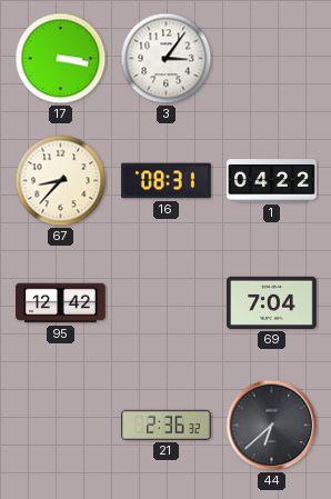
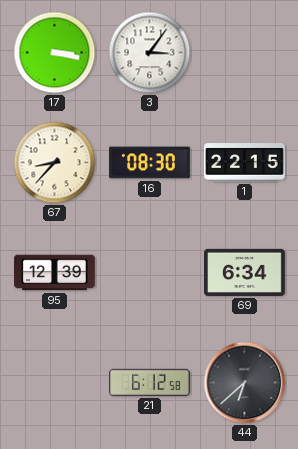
16: 08:31 -> 08:30 (150, 163)
1: 04:22 -> 22:15 (245, 163)
95: 12:42 -> 12:39 (55, 273)
69: 7:04 -> 6:34 (245, 272)
21: 2:36 -> 6:12 (150, 382)
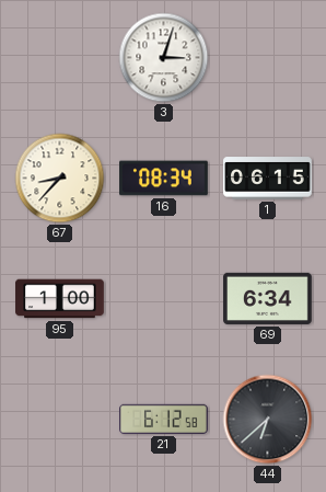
17: 3:17 -> none (55, 53)
3: 3:06 -> 3:03 (164, 58)
16: 08:30 -> 08:34 (164, 179)
1: 22:15 -> 06:15 (268, 179)
95: 12:39 -> 1:00 (60, 299)
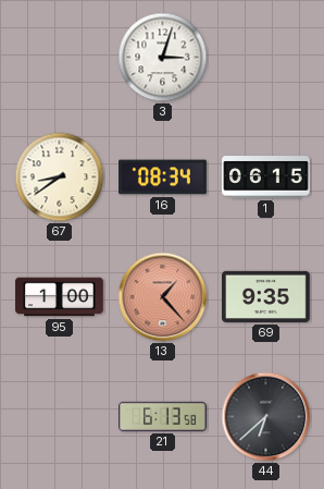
67: 8:37 -> 8:39 (60, 178)
13: none -> 1:23 (163, 297)
69: 6:34 -> 9:35 (266, 296)
21: 6:12 -> 6:13 (163, 416)
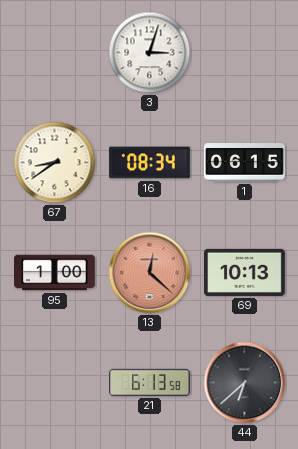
13: 1:23 -> 12:22 (150, 273)
69: 9:35 -> 10:13 (245, 272)
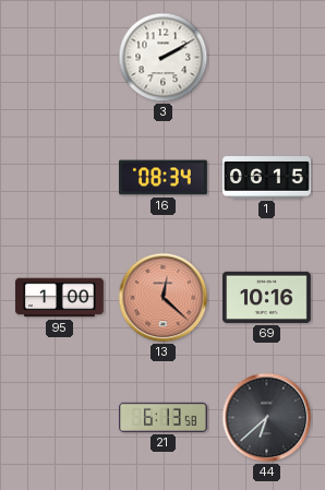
3: 3:03 -> 2:10 (164, 58)
67: 8:39 -> none (55, 163)
69: 10:13 -> 10:16 (267, 297)
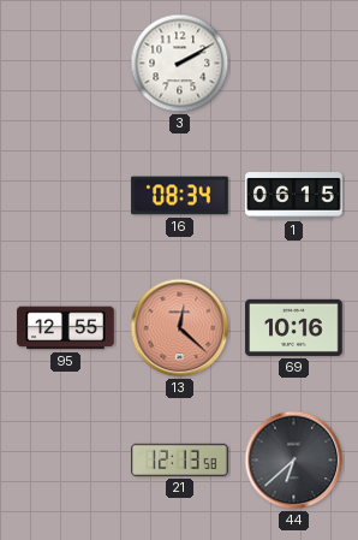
95: 1:00 -> 12:55 (66, 328)
21: 6:13 -> 12:13 (180, 459)
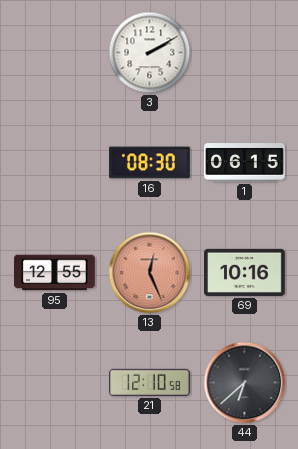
16: 08:34 -> 08:30 (150, 163)
13: 12:22 -> 12:26 (150, 273)
21: 12:13 -> 12:10 (150, 382)
